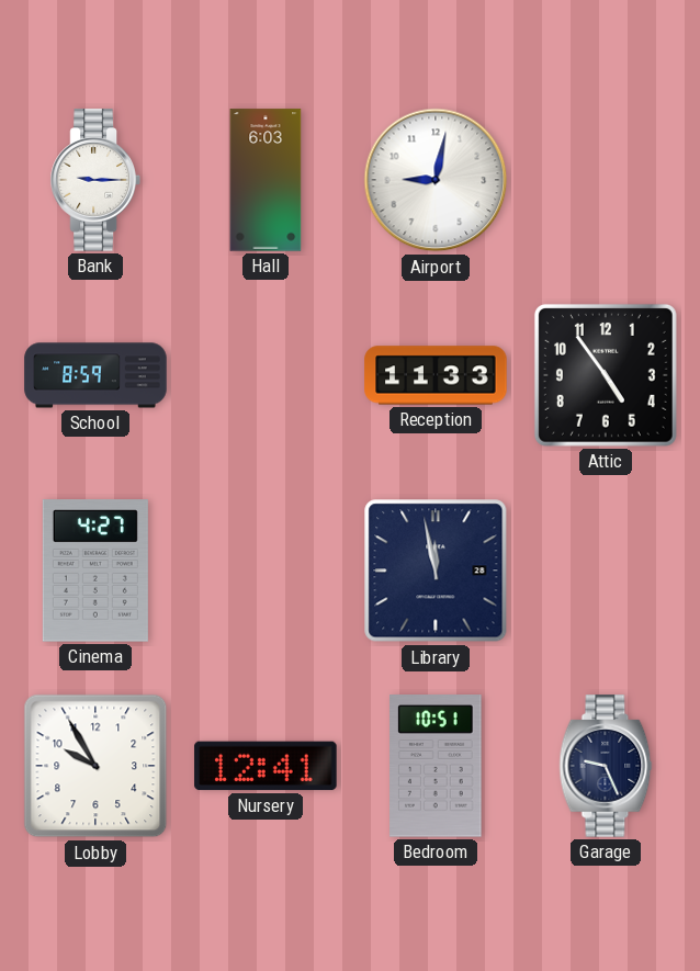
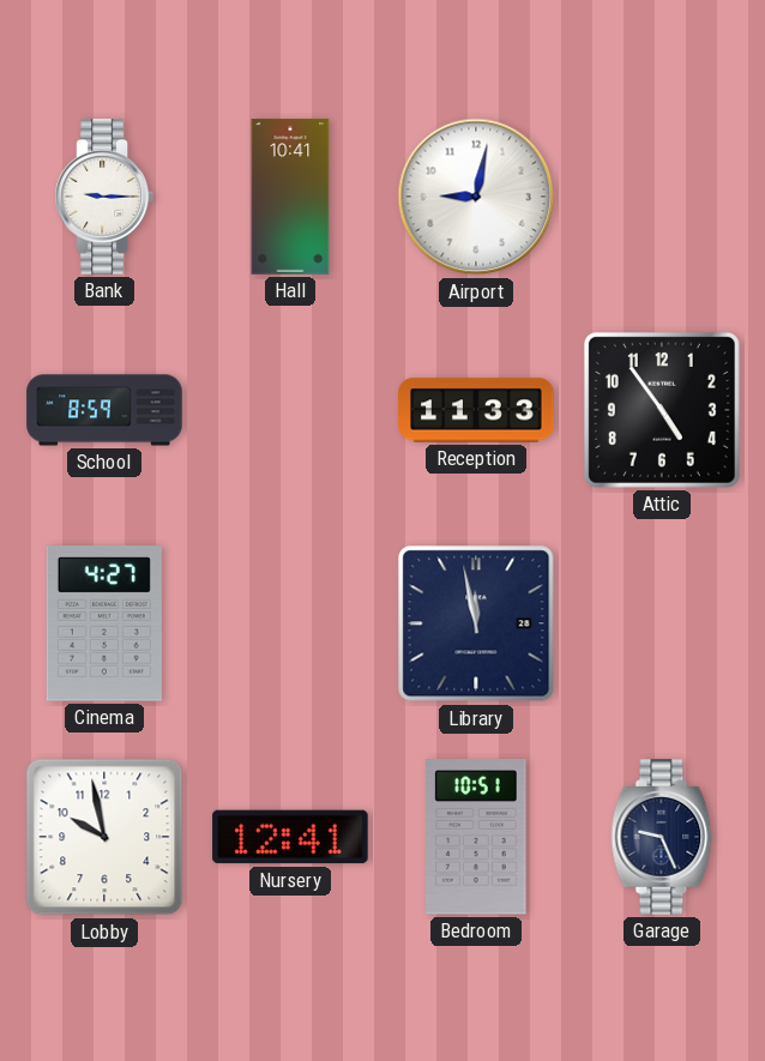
Hall: 6:03 -> 10:41 (290, 197)
Lobby: 9:55 -> 9:58 (104, 837)
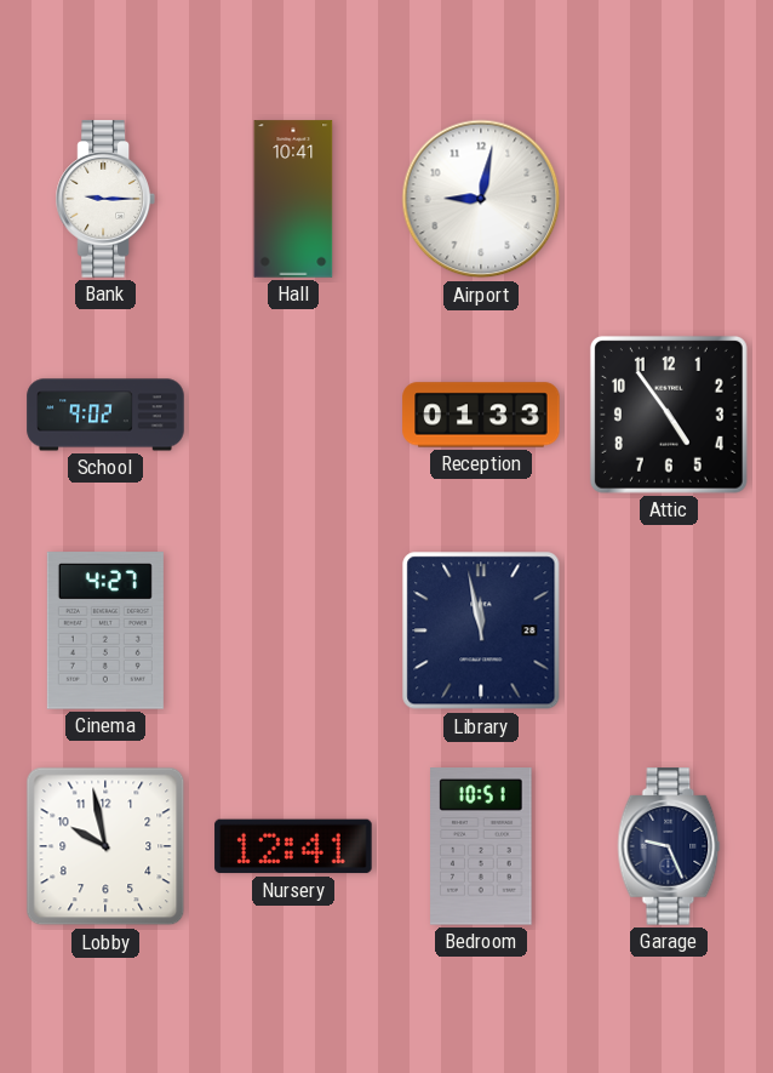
School: 8:59 -> 9:02 (105, 415)
Reception: 11:33 -> 01:33 (481, 415)
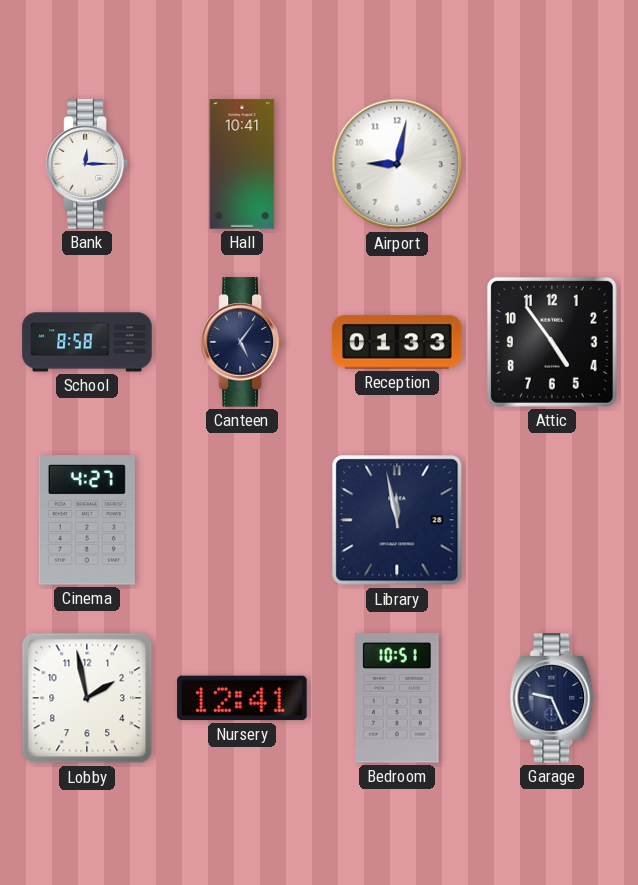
Bank: 9:15 -> 12:15 (87, 164)
School: 9:02 -> 8:58 (87, 342)
Canteen: none -> 5:06 (242, 342)
Lobby: 9:58 -> 1:58 (87, 698)
